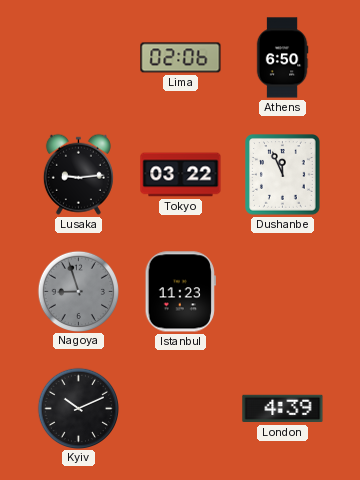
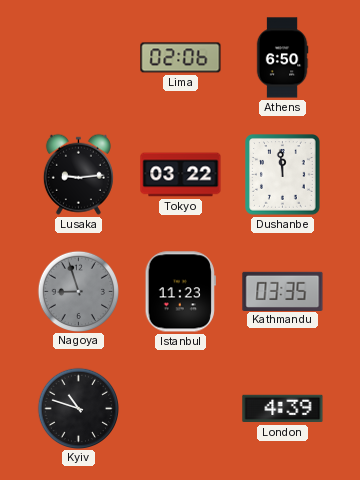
Dushanbe: 11:56 -> 11:59 (283, 175)
Kathmandu: none -> 03:35 (283, 291)
Kyiv: 10:11 -> 10:48 (78, 408)
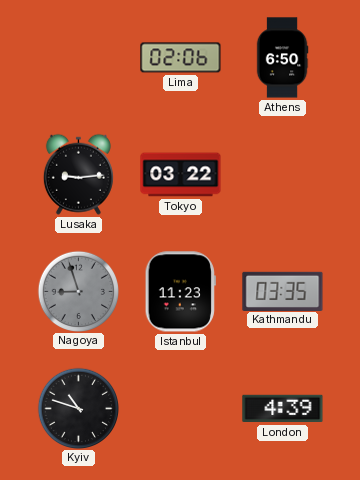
Dushanbe: 11:59 -> none (283, 175)
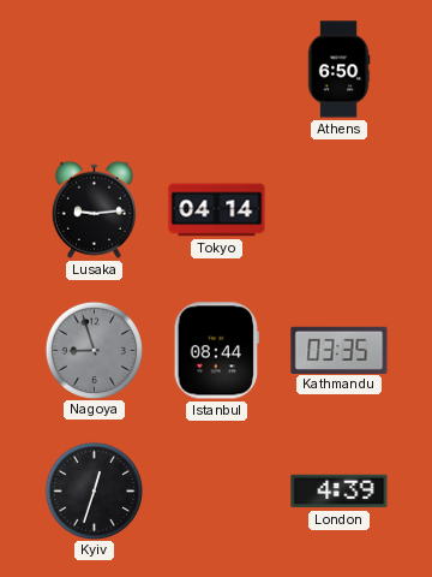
Lima: 02:06 -> none (181, 58)
Tokyo: 03:22 -> 04:14 (217, 210)
Istanbul: 11:23 -> 08:44 (216, 351)
Kyiv: 10:48 -> 12:33 (94, 490)
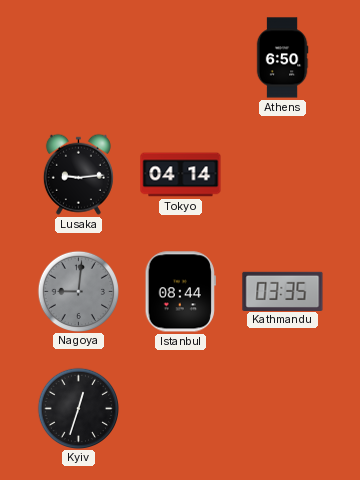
Nagoya: 8:57 -> 9:01 (78, 291)
London: 4:39 -> none (340, 492)
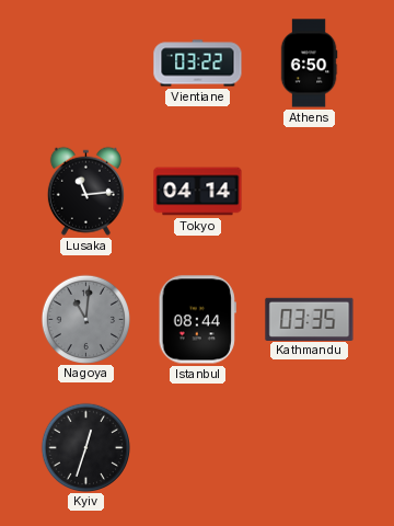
Vientiane: none -> 03:22 (198, 64)
Lusaka: 9:14 -> 11:14 (85, 191)
Nagoya: 9:01 -> 11:01 (85, 319)
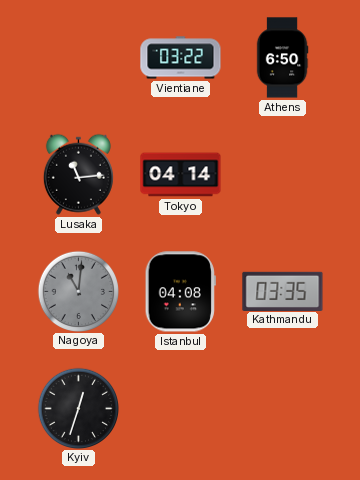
Istanbul: 08:44 -> 04:08 (180, 292)
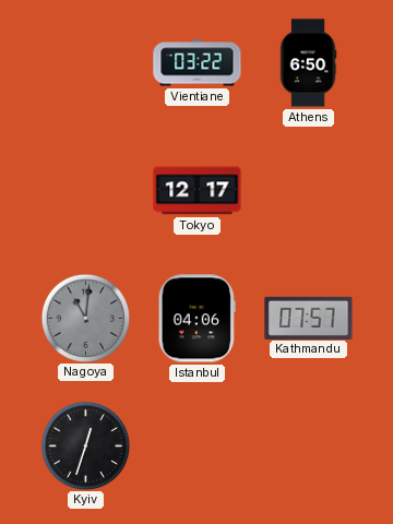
Lusaka: 11:14 -> none (78, 174)
Tokyo: 04:14 -> 12:17 (198, 191)
Istanbul: 04:08 -> 04:06 (196, 319)
Kathmandu: 03:35 -> 07:57 (309, 318)
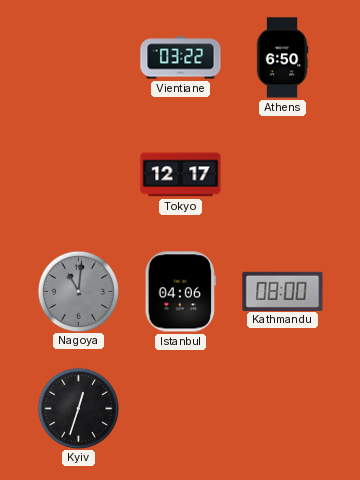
Kathmandu: 07:57 -> 08:00 (283, 291)
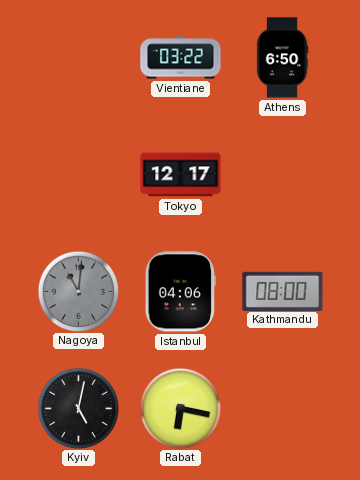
Kyiv: 12:33 -> 5:02 (78, 408)
Rabat: none -> 6:17 (180, 408)
